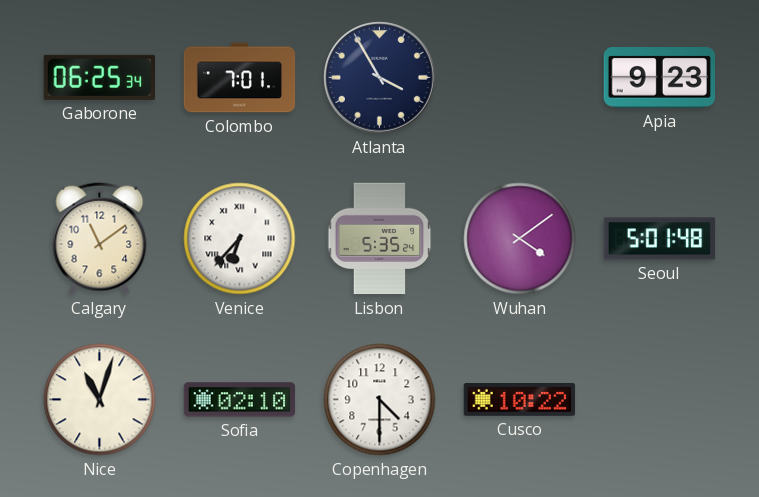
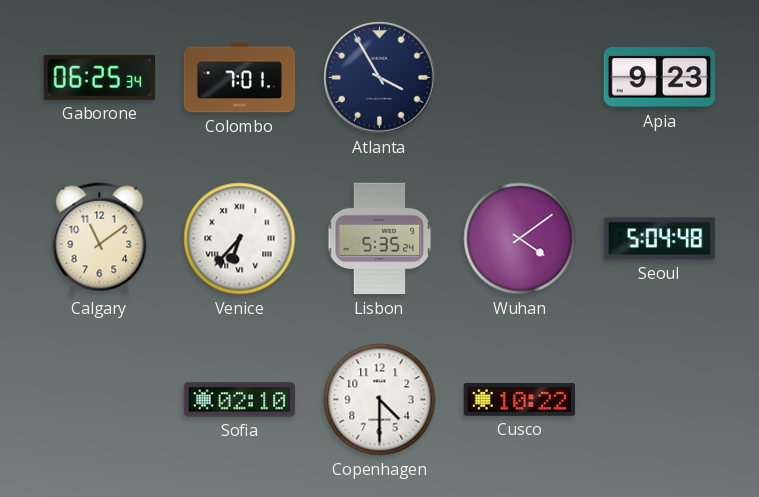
Seoul: 5:01 -> 5:04 (660, 239)
Nice: 11:03 -> none (100, 400)
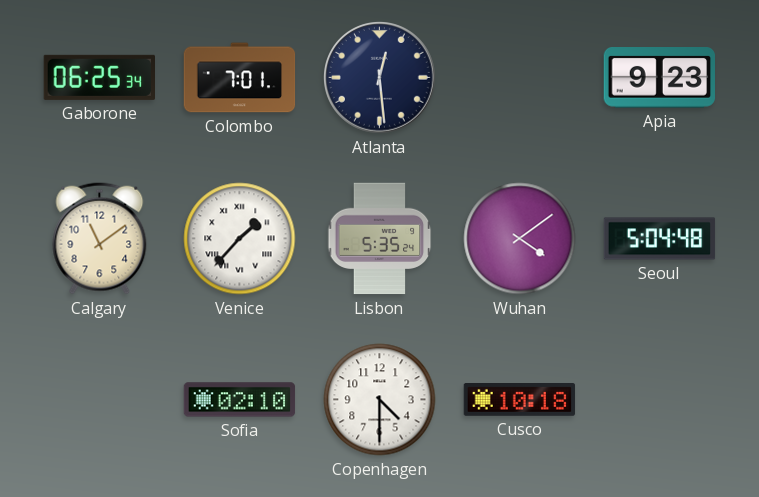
Atlanta: 3:55 -> 12:29 (380, 78)
Venice: 6:37 -> 1:37 (240, 239)
Cusco: 10:22 -> 10:18 (520, 400)
